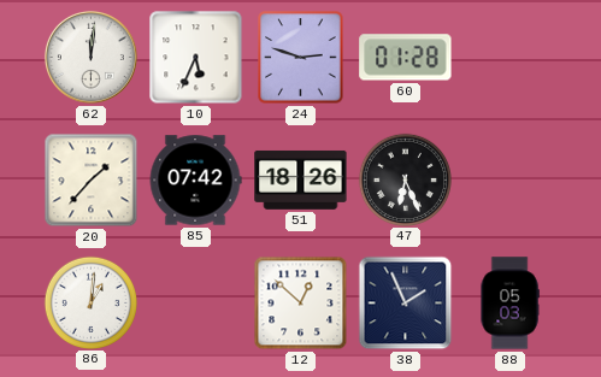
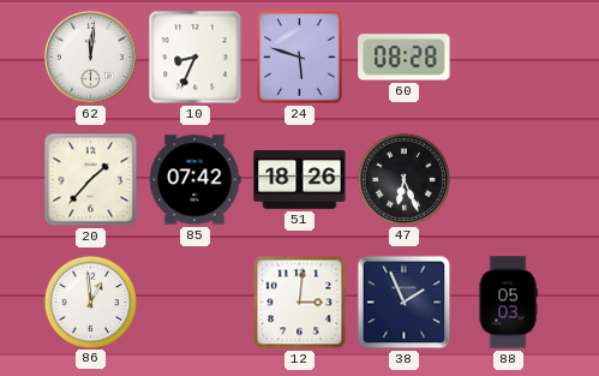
10: 5:34 -> 8:34 (196, 58)
24: 2:48 -> 5:48 (300, 58)
60: 01:28 -> 08:28 (405, 58)
86: 1:01 -> 12:59 (90, 302)
12: 12:52 -> 3:01 (300, 303)
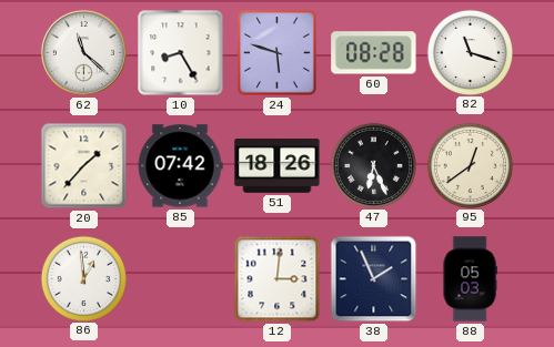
62: 12:01 -> 11:22 (83, 52)
10: 8:34 -> 8:25 (181, 53)
82: none -> 11:18 (470, 52)
95: none -> 12:39 (470, 165)
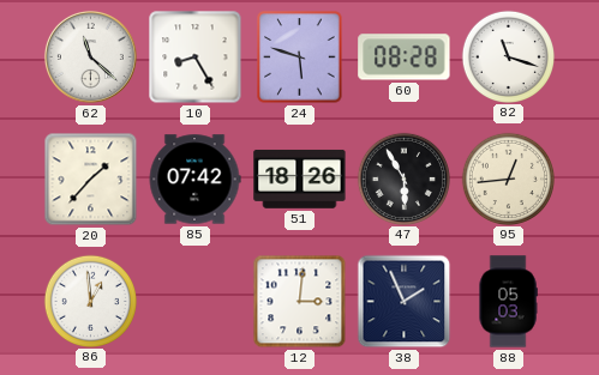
47: 6:26 -> 5:55 (403, 179)
95: 12:39 -> 12:44 (508, 179)
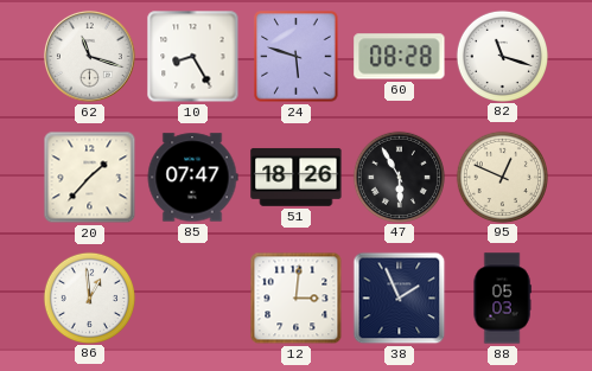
62: 11:22 -> 11:18 (89, 56)
85: 07:42 -> 07:47 (192, 178)
95: 12:44 -> 12:49 (502, 177)
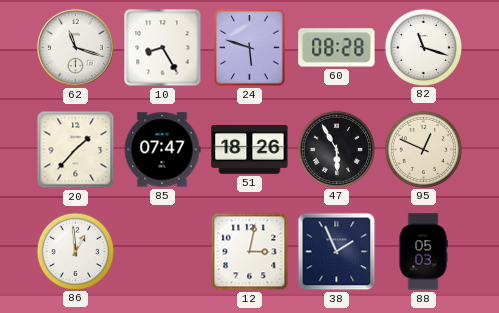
12: 3:01 -> 3:02 (250, 252)
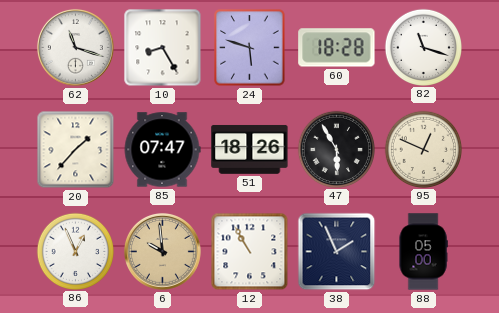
60: 08:28 -> 18:28 (337, 48)
86: 12:59 -> 12:56 (75, 251)
6: none -> 9:59 (162, 251)
12: 3:02 -> 10:55 (250, 252)
88: 05:03 -> 05:00 (423, 252)
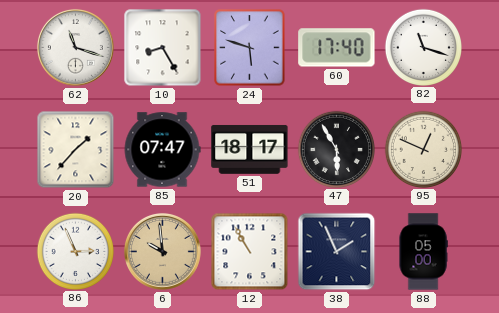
60: 18:28 -> 17:40 (337, 48)
51: 18:26 -> 18:17 (250, 149)
86: 12:56 -> 2:56 (75, 251)
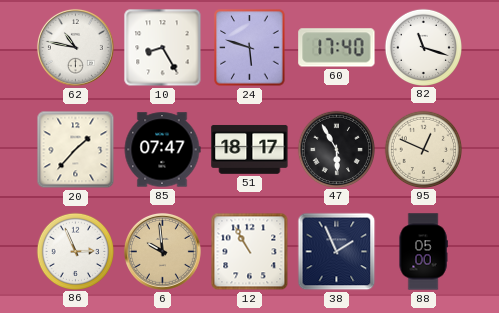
62: 11:18 -> 10:47 (75, 47)
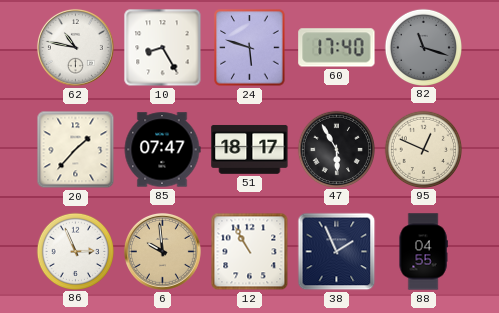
82 dial: white -> grey (423, 47)
88: 05:00 -> 04:55 (423, 252)
